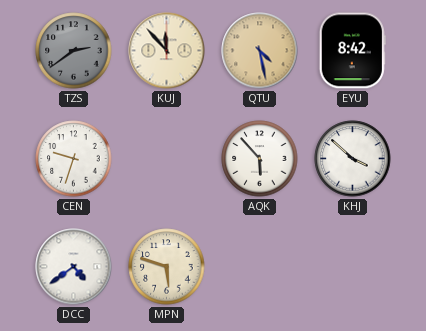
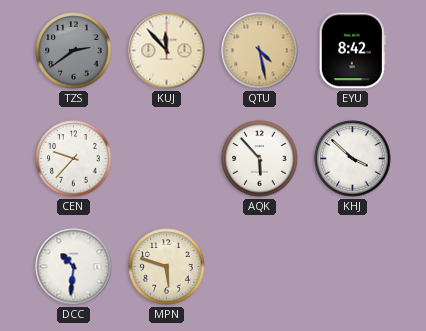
CEN: 9:33 -> 9:37 (74, 159)
DCC: 4:39 -> 10:31 (74, 267)
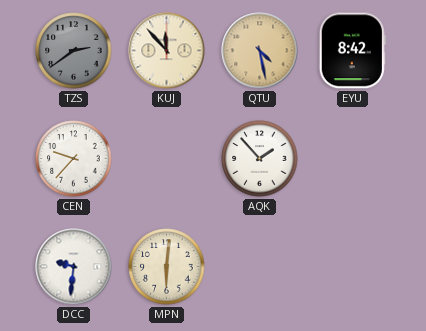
AQK: 5:53 -> 1:53 (260, 159)
KHJ: 3:52 -> none (353, 159)
DCC: 10:31 -> 9:31 (74, 267)
MPN: 5:48 -> 6:01 (167, 267)
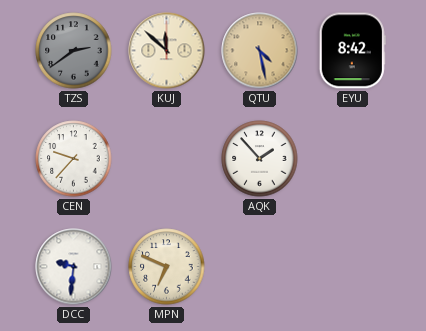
KUJ: 11:53 -> 11:52 (167, 51)
MPN: 6:01 -> 6:49 (167, 267)
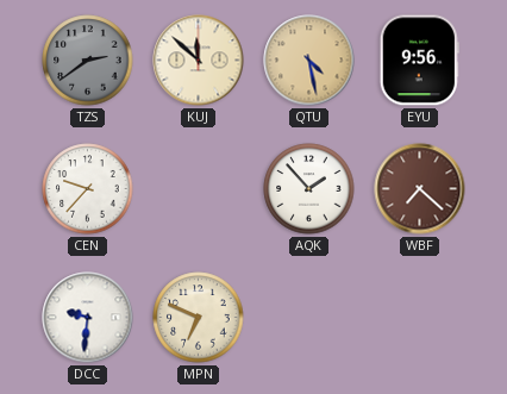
EYU: 8:42 -> 9:56 (419, 61)
WBF: none -> 7:22 (420, 189)
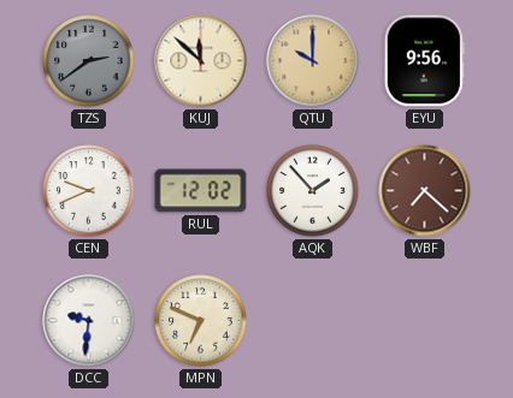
QTU: 4:28 -> 10:00 (313, 61)
CEN: 9:37 -> 9:41 (89, 191)
RUL: none -> 12:02 (201, 191)
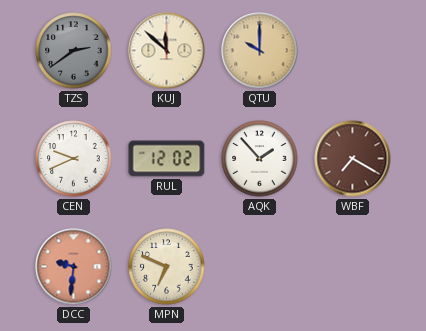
EYU: 9:56 -> none (424, 61)
WBF: 7:22 -> 7:20 (353, 159)
DCC dial: white -> salmon (74, 267)
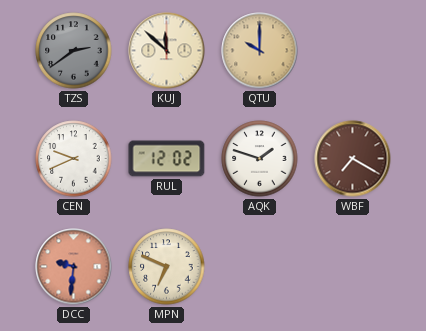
AQK: 1:53 -> 1:48 (260, 159)
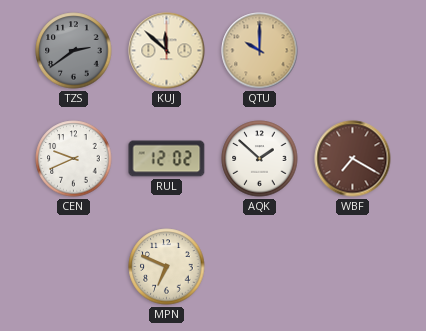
AQK: 1:48 -> 1:52 (260, 159)
DCC: 9:31 -> none (74, 267)
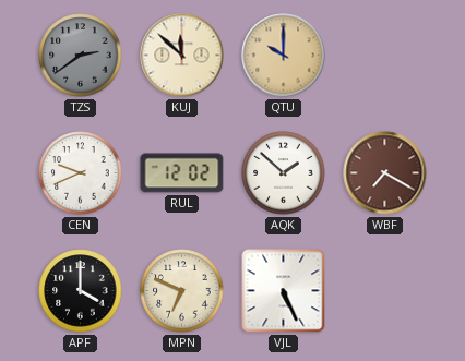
APF: none -> 4:00 (81, 291)
VJL: none -> 5:26 (284, 291)
